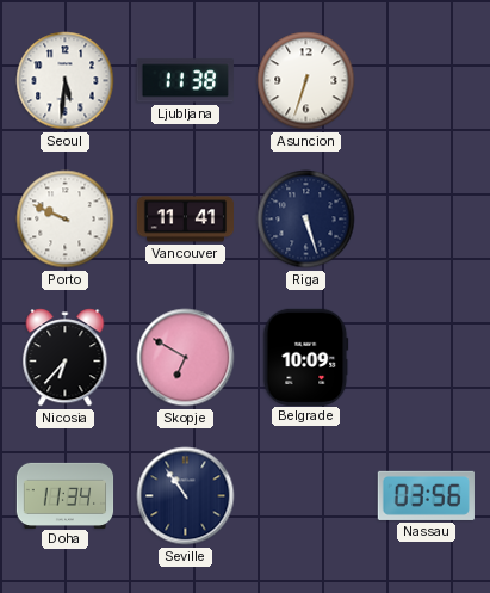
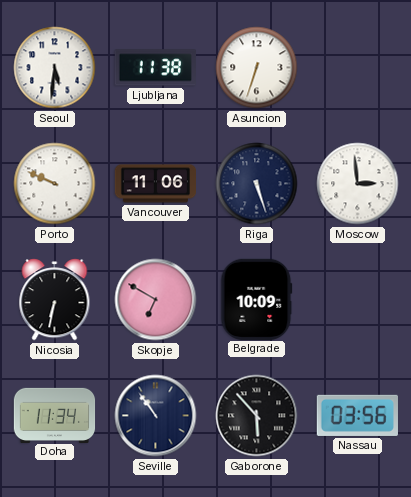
Vancouver: 11:41 -> 11:06 (155, 184)
Moscow: none -> 2:59 (358, 184)
Nicosia: 6:37 -> 6:32 (55, 300)
Gaborone: none -> 5:53 (257, 416)
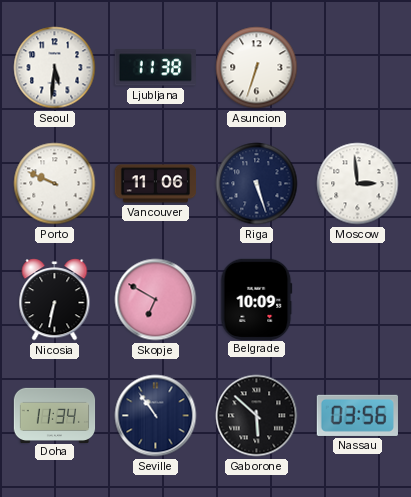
Gaborone: 5:53 -> 5:52 (257, 416)
